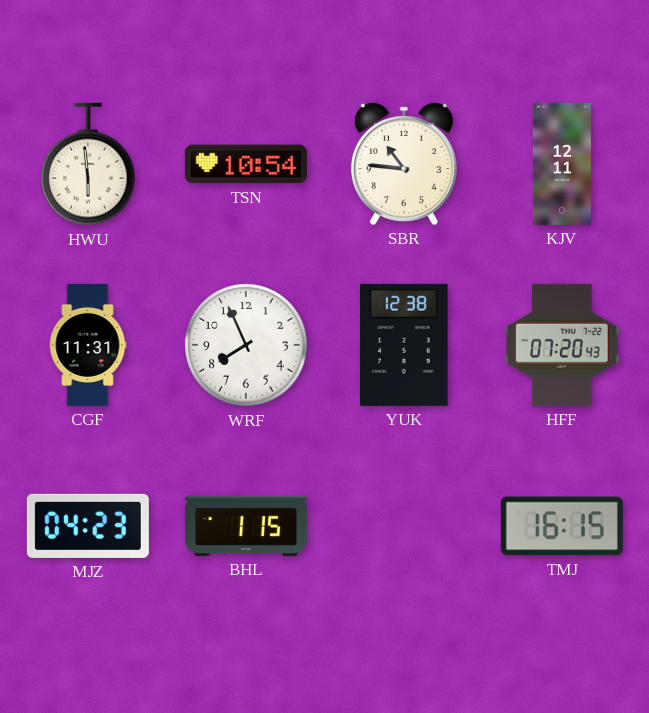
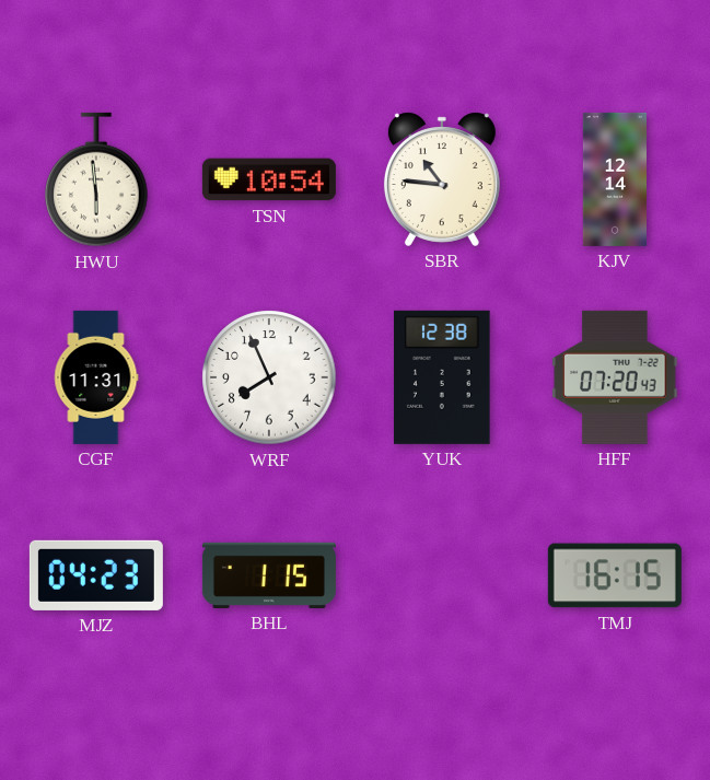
KJV: 12:11 -> 12:14 (614, 179)
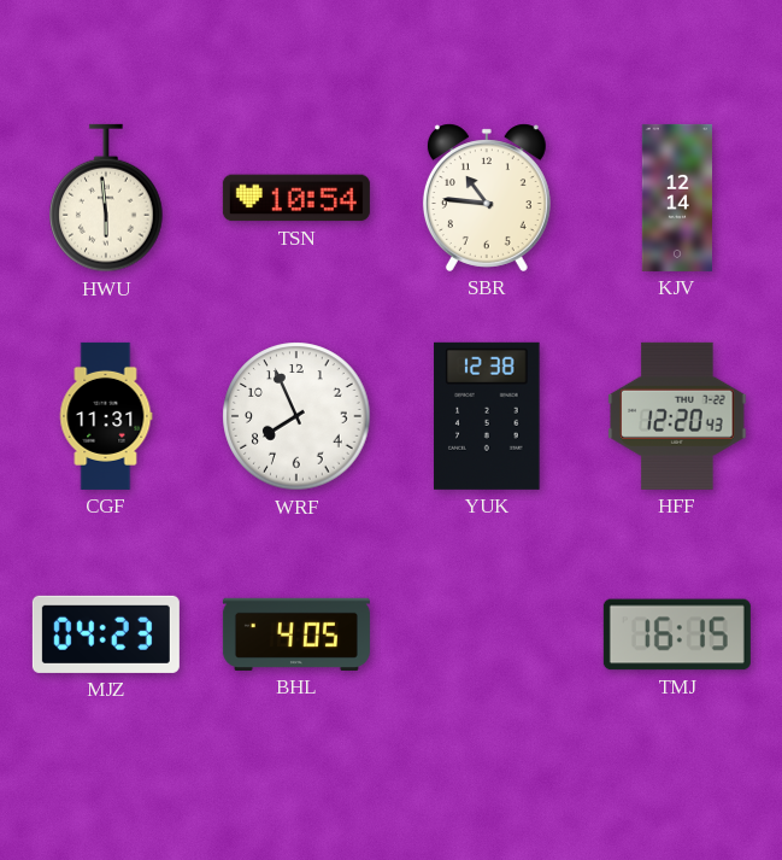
HFF: 07:20 -> 12:20 (677, 416)
BHL: 1:15 -> 4:05 (296, 634)
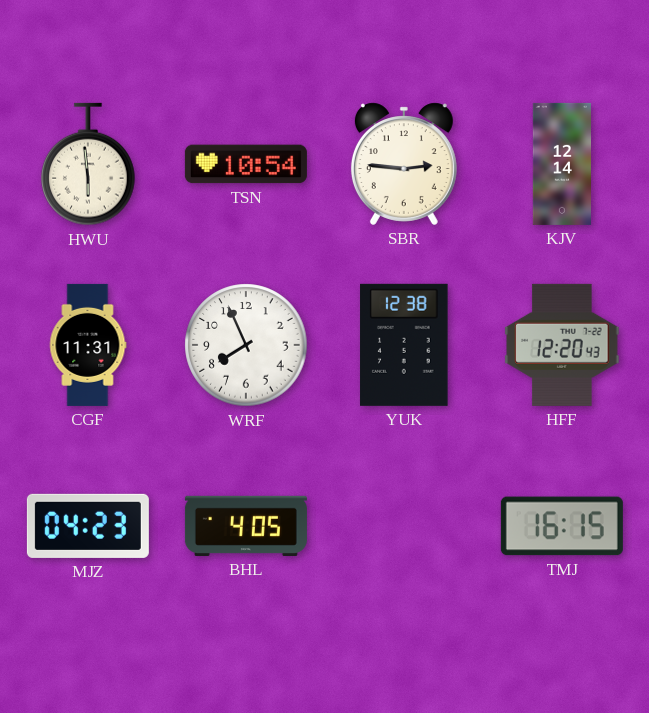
SBR: 10:46 -> 2:46 (404, 164)
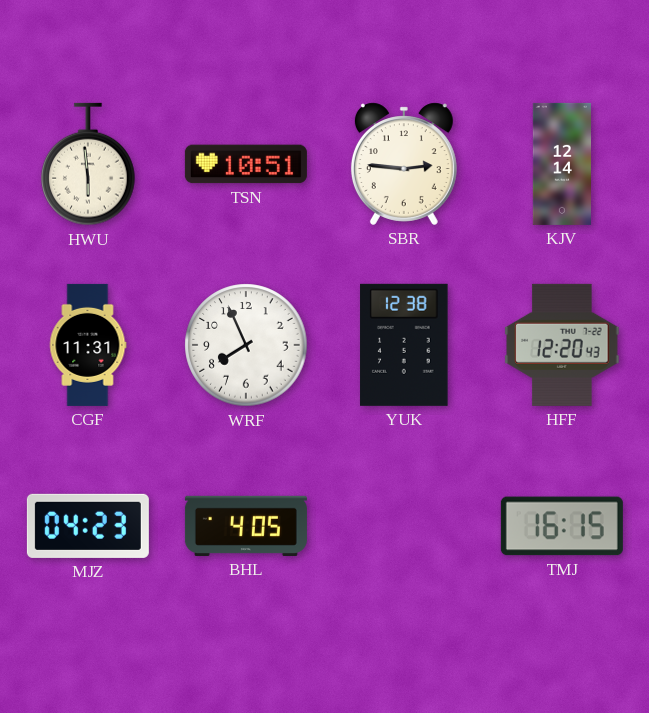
TSN: 10:54 -> 10:51 (246, 164)
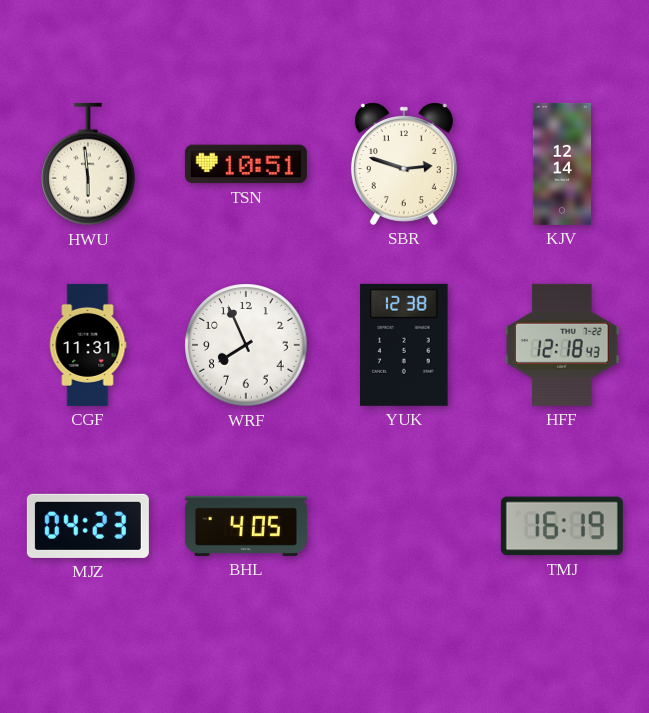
SBR: 2:46 -> 2:48 (404, 164)
HFF: 12:20 -> 12:18 (562, 345)
TMJ: 16:15 -> 16:19 (562, 526)
